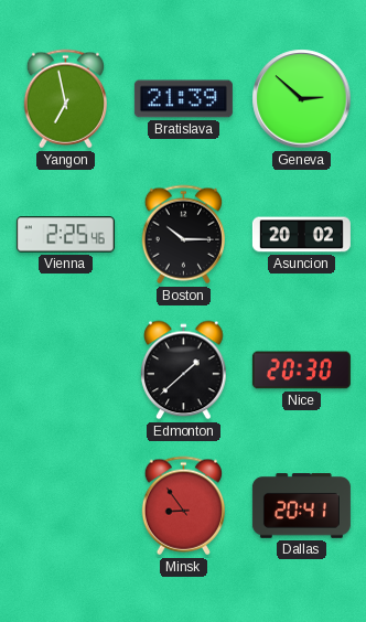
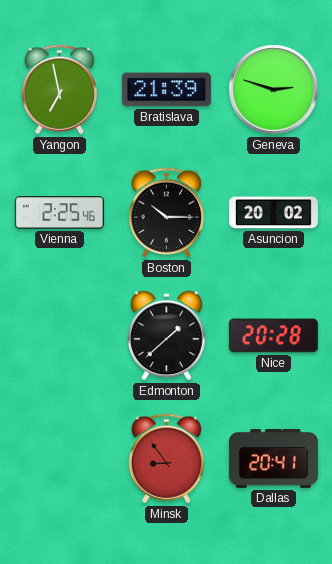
Geneva: 2:52 -> 2:48 (274, 90)
Nice: 20:30 -> 20:28 (273, 336)
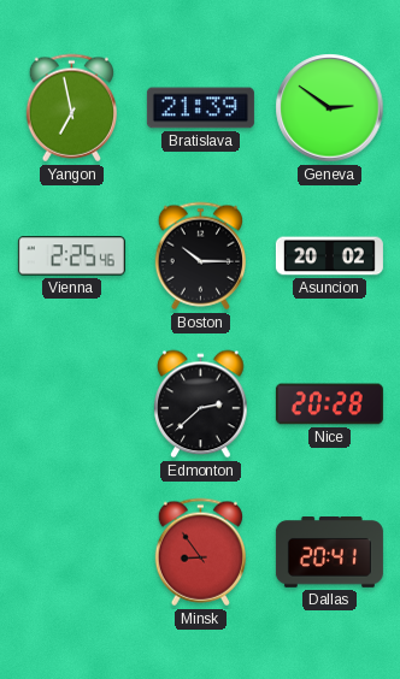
Geneva: 2:48 -> 2:51 (330, 108)
Edmonton: 1:38 -> 2:38 (201, 405)
